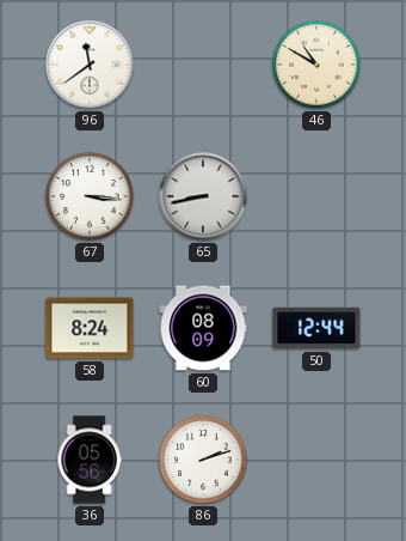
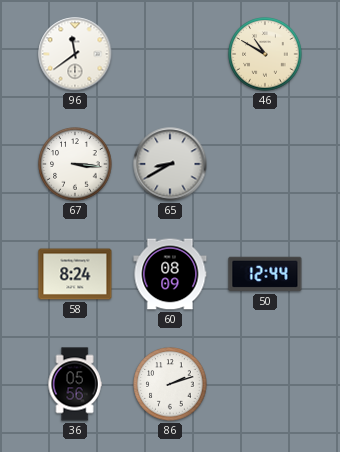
65: 8:43 -> 8:40 (170, 164)
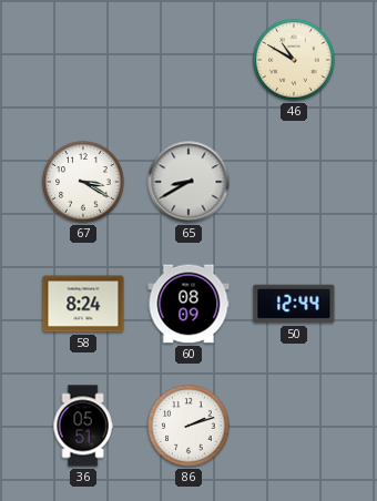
96: 11:39 -> none (75, 54)
67: 3:16 -> 3:20 (83, 182)
36: 05:56 -> 05:51 (83, 426)
